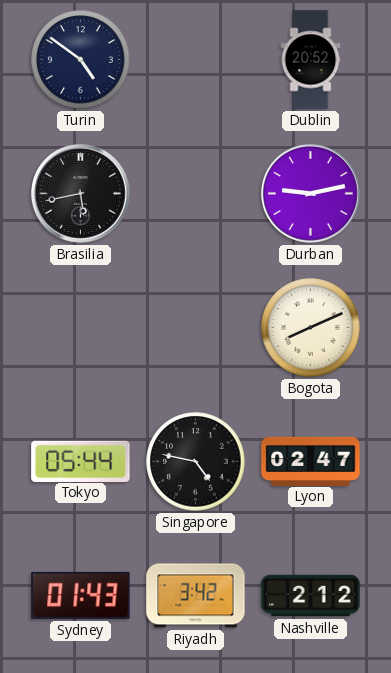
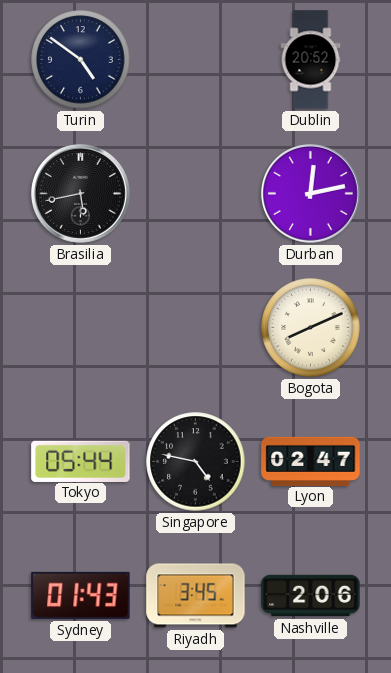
Durban: 9:13 -> 12:13 (311, 194)
Riyadh: 3:42 -> 3:45 (196, 596)
Nashville: 2:12 -> 2:06 (311, 596)
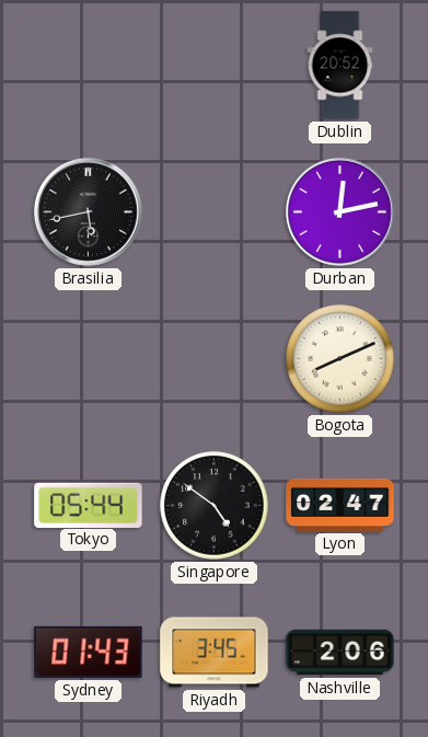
Turin: 4:51 -> none (81, 60)
Singapore: 4:47 -> 4:51 (215, 506)
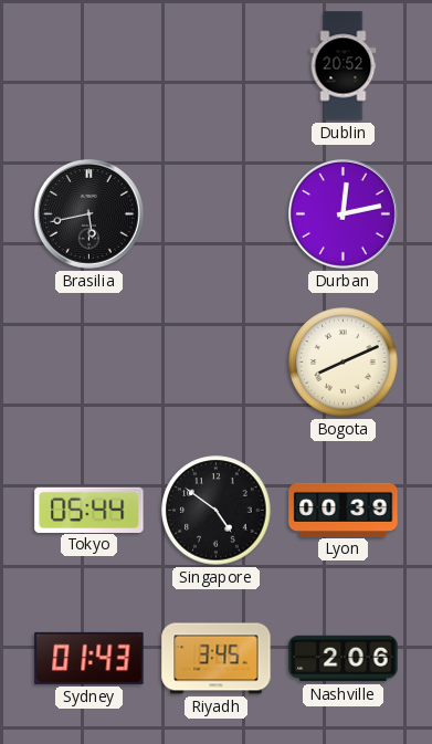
Lyon: 02:47 -> 00:39 (344, 510)
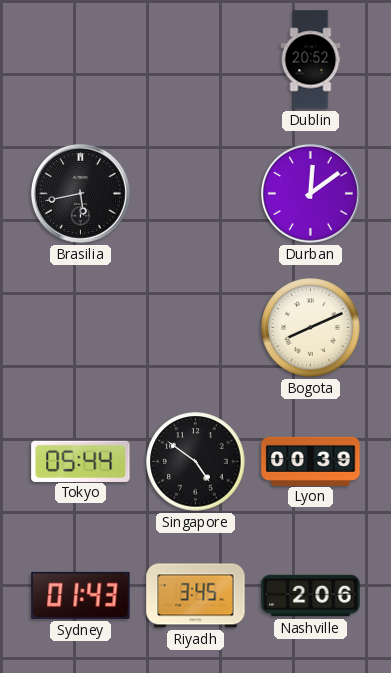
Durban: 12:13 -> 12:09 (311, 194)
